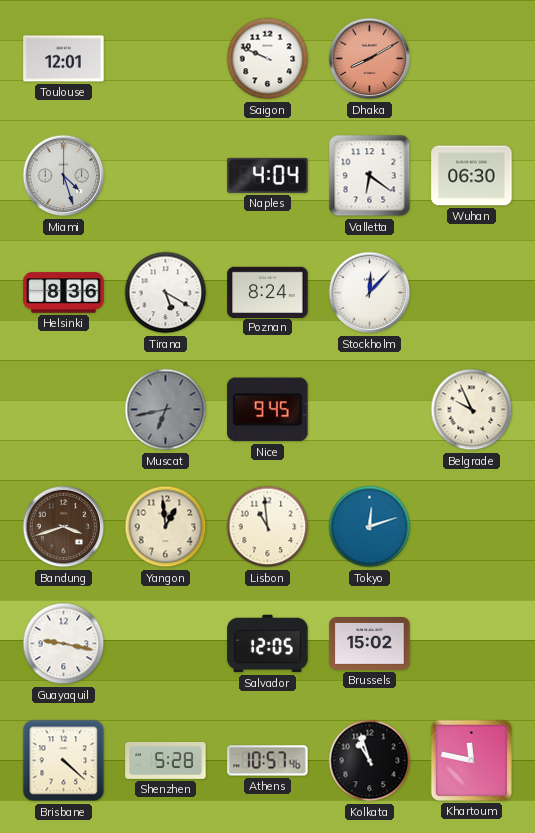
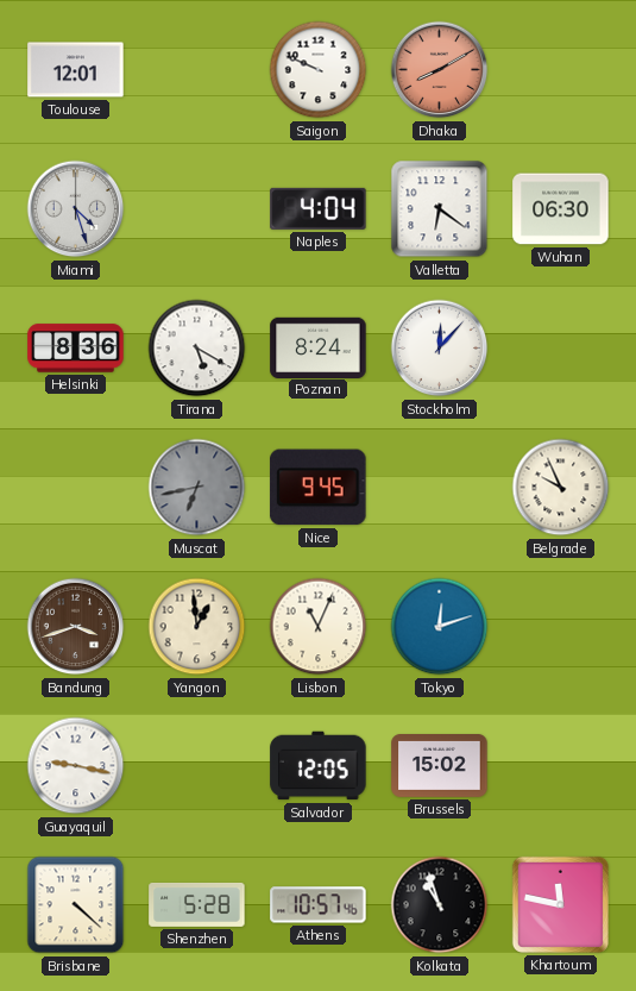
Lisbon: 10:59 -> 11:04 (319, 627)
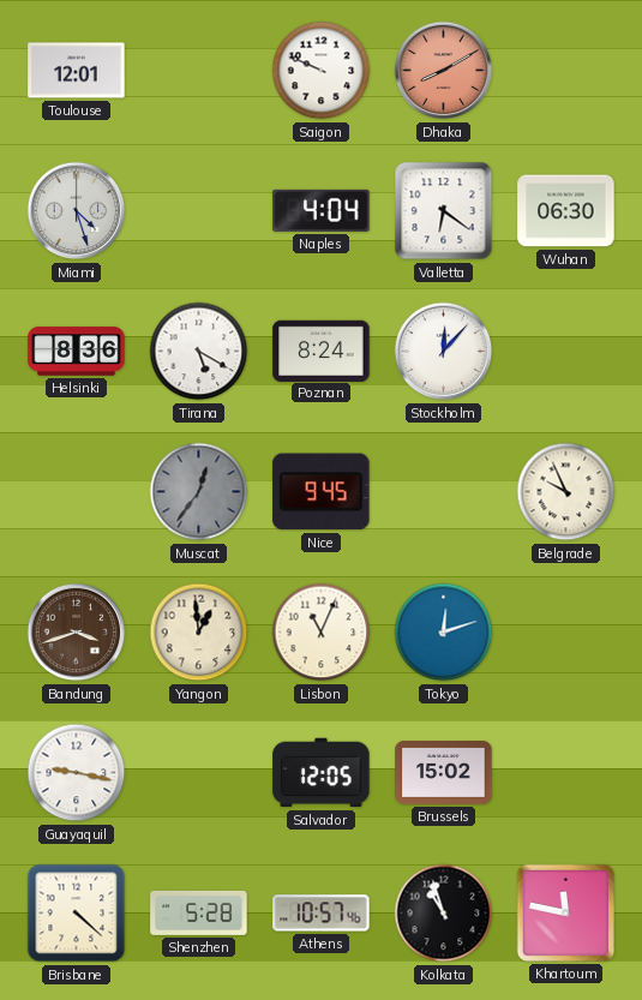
Muscat: 6:43 -> 12:36 (199, 492)
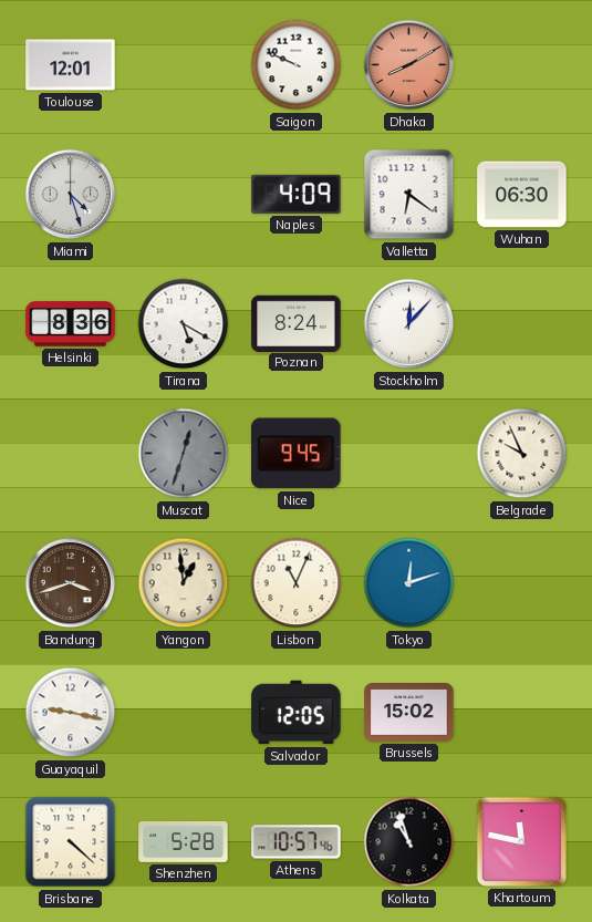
Naples: 4:04 -> 4:09 (297, 194)
Muscat: 12:36 -> 12:33 (184, 454)
